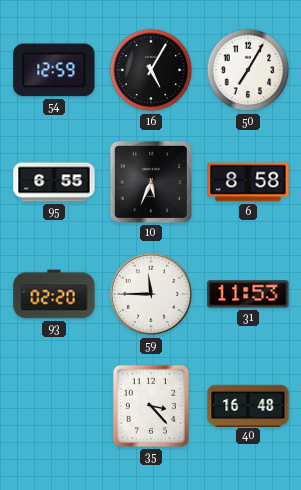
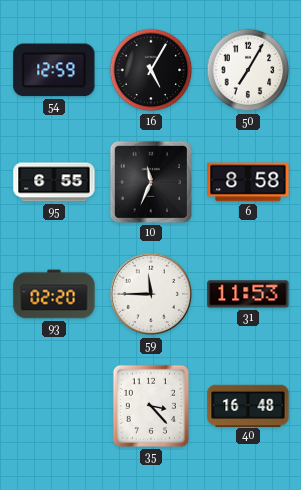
10: 5:34 -> 11:34 (151, 182)
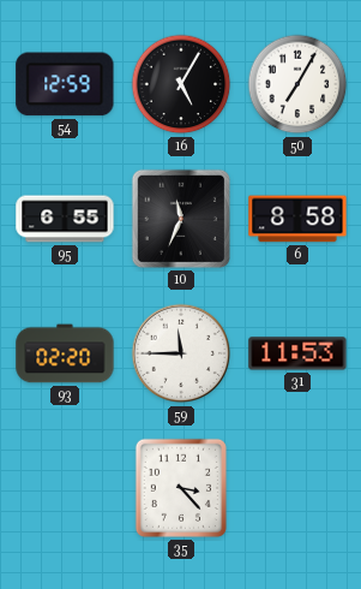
40: 16:48 -> none (248, 405)
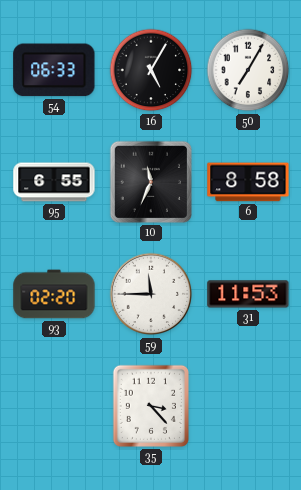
54: 12:59 -> 06:33 (54, 70)
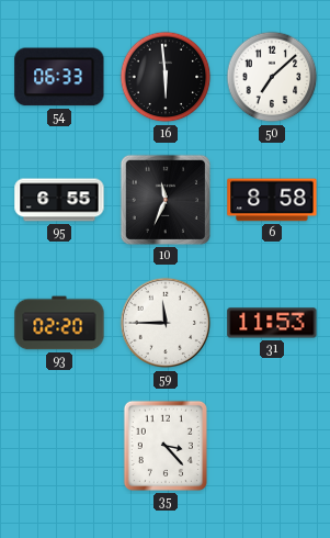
16: 5:05 -> 5:59 (166, 77)
50: 7:05 -> 7:08 (272, 77)
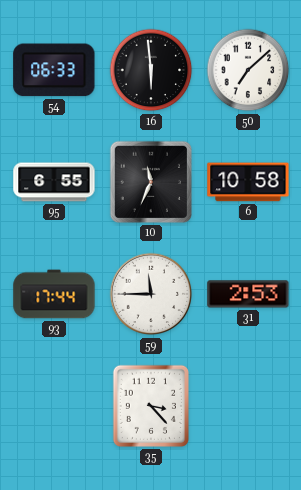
6: 8:58 -> 10:58 (248, 182)
93: 02:20 -> 17:44 (54, 294)
31: 11:53 -> 2:53 (248, 294)
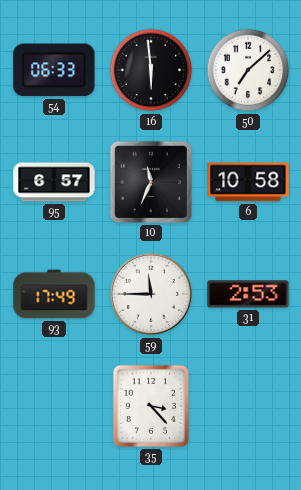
95: 6:55 -> 6:57 (54, 182)
93: 17:44 -> 17:49 (54, 294)
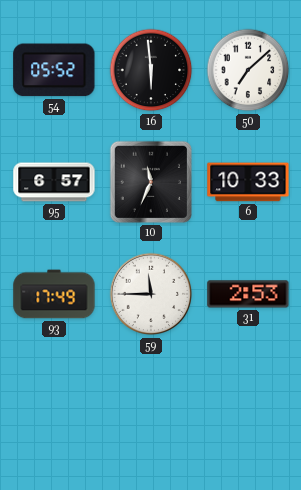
54: 06:33 -> 05:52 (54, 70)
6: 10:58 -> 10:33 (248, 182)
35: 3:23 -> none (151, 406)
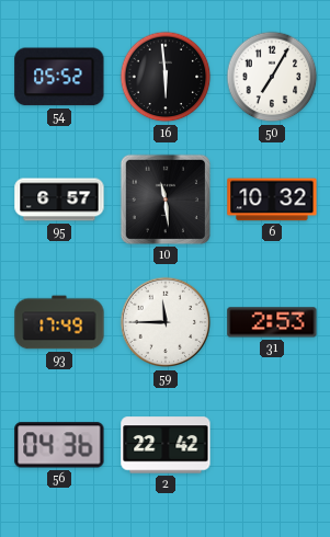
50: 7:08 -> 7:05 (272, 77)
10: 11:34 -> 11:29 (166, 199)
6: 10:33 -> 10:32 (272, 199)
56: none -> 04:36 (59, 445)
2: none -> 22:42 (166, 445)
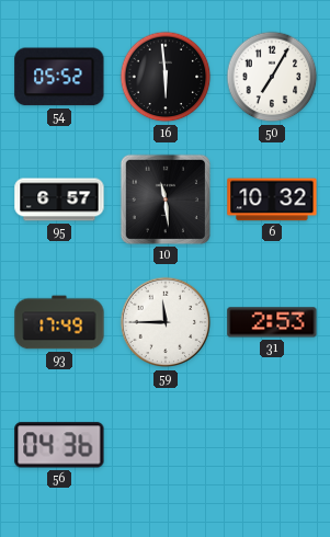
2: 22:42 -> none (166, 445)
